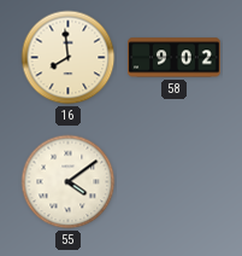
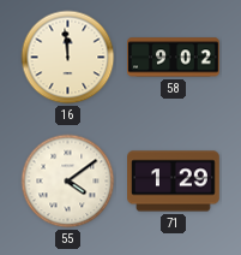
16: 7:59 -> 11:59 (68, 58)
71: none -> 1:29 (174, 182)
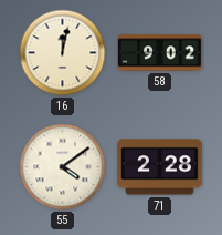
16: 11:59 -> 12:02 (63, 53)
71: 1:29 -> 2:28 (160, 167)
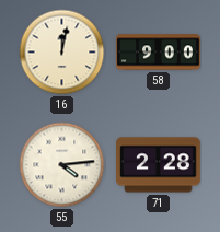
58: 9:02 -> 9:00 (159, 53)
55: 4:09 -> 4:14 (62, 165)
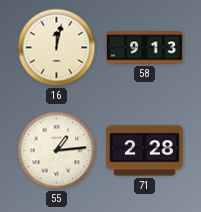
58: 9:00 -> 9:13 (145, 48)
55: 4:14 -> 1:14 (57, 151)
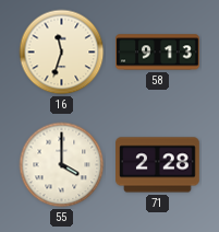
16: 12:02 -> 11:33 (62, 53)
55: 1:14 -> 4:00 (62, 165)
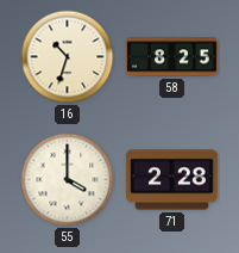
16: 11:33 -> 10:33 (68, 57)
58: 9:13 -> 8:25 (172, 57)
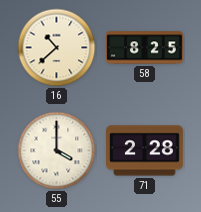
16: 10:33 -> 10:38 (57, 48)
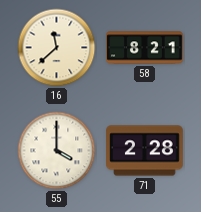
16: 10:38 -> 11:38 (57, 48)
58: 8:25 -> 8:21 (145, 48)
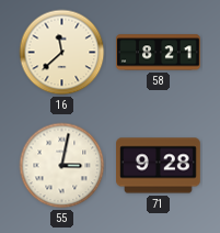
55: 4:00 -> 3:02 (62, 166)
71: 2:28 -> 9:28 (159, 166)
